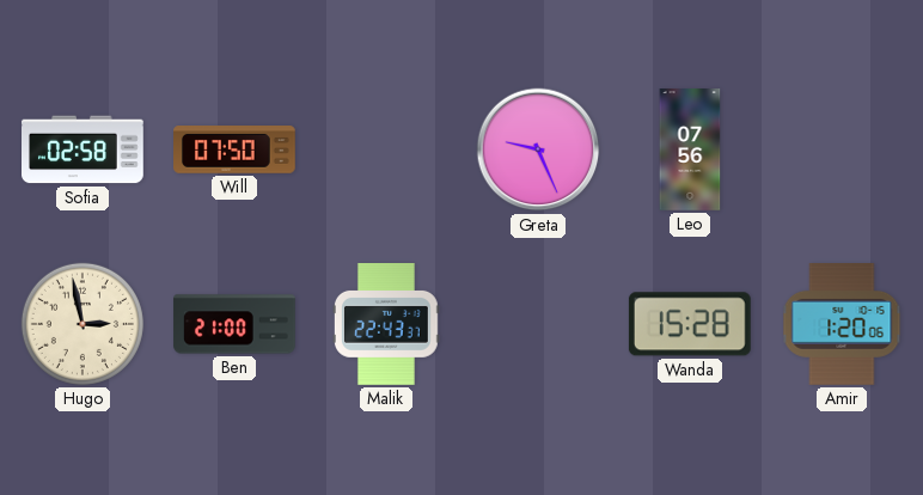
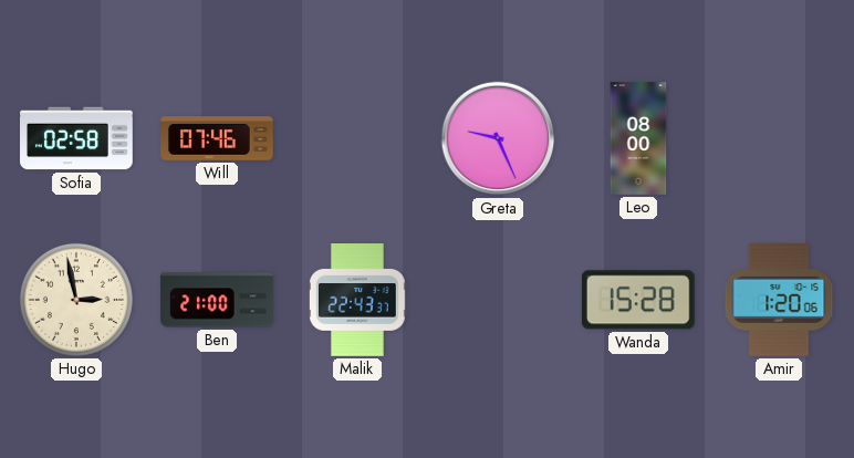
Will: 07:50 -> 07:46 (218, 139)
Leo: 07:56 -> 08:00 (638, 138)
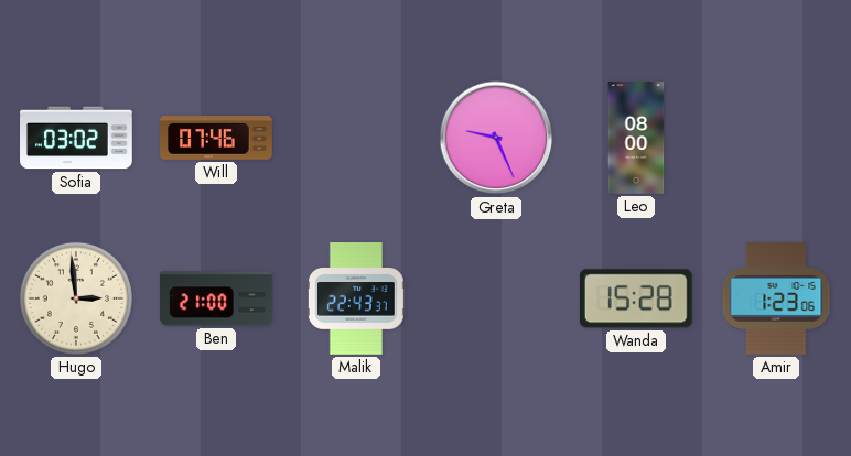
Sofia: 02:58 -> 03:02 (77, 138)
Hugo: 2:58 -> 2:59 (76, 298)
Amir: 1:20 -> 1:23 (776, 300)
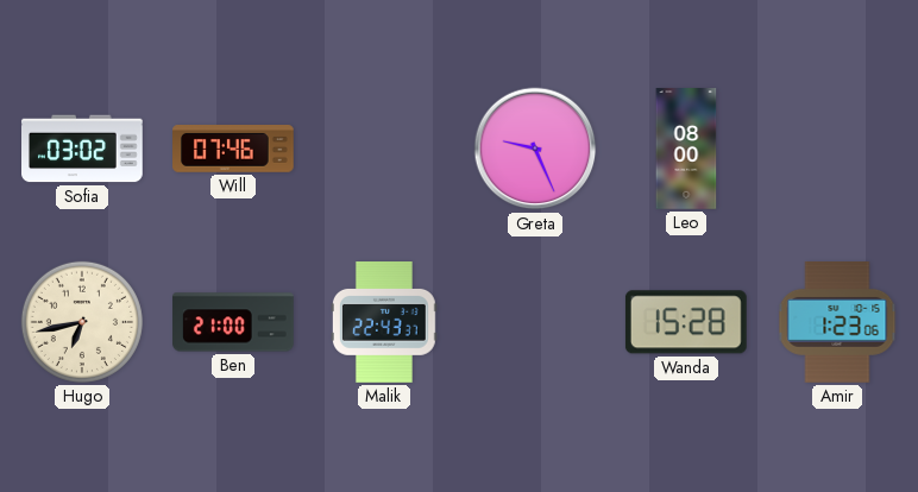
Hugo: 2:59 -> 6:43 (82, 322)
